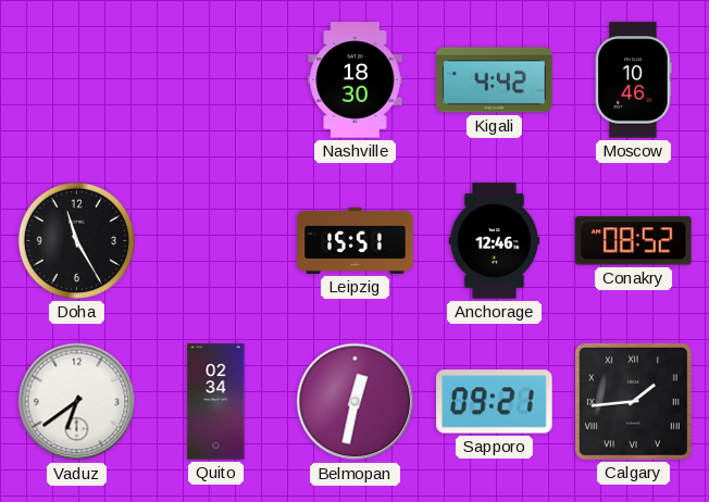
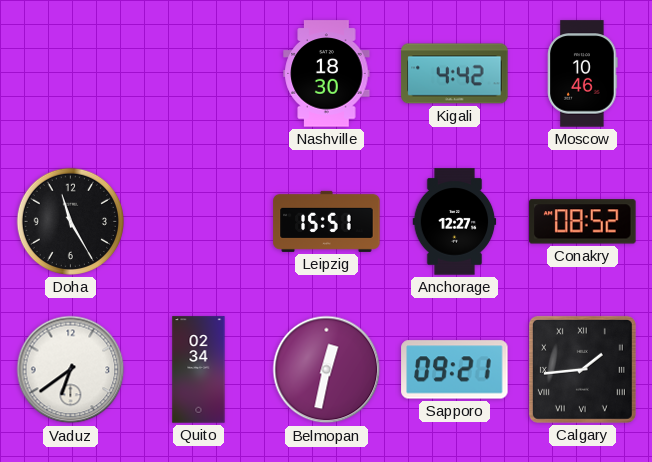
Anchorage: 12:46 -> 12:27 (455, 222)
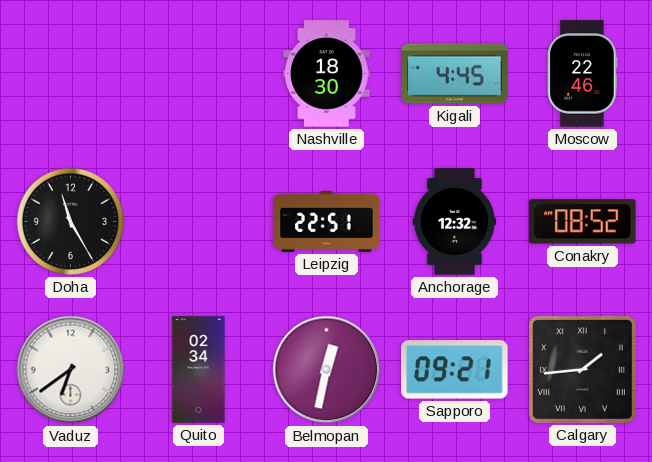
Kigali: 4:42 -> 4:45 (455, 74)
Moscow: 10:46 -> 22:46 (583, 74)
Leipzig: 15:51 -> 22:51 (327, 221)
Anchorage: 12:27 -> 12:32 (455, 222)
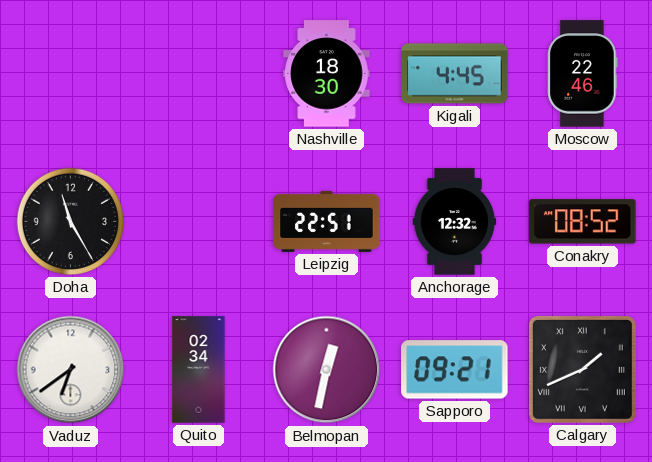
Calgary: 1:44 -> 1:41 (582, 369)
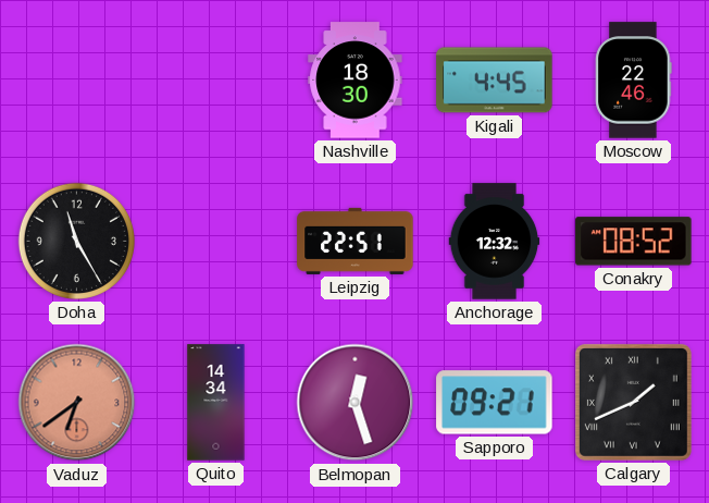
Vaduz dial: white -> salmon (77, 403)
Quito: 02:34 -> 14:34 (216, 403)
Belmopan: 12:32 -> 12:27 (356, 403)
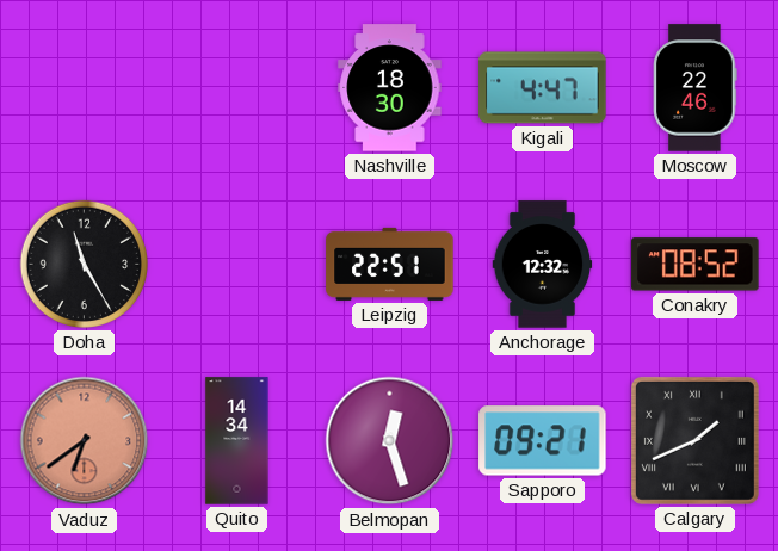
Kigali: 4:45 -> 4:47 (543, 88)
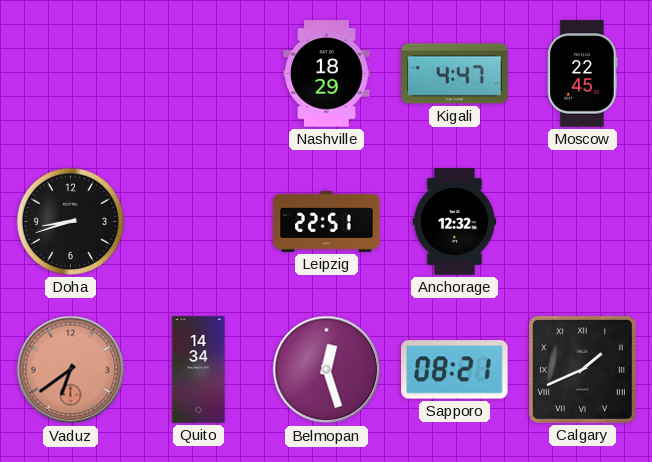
Nashville: 18:30 -> 18:29 (327, 74)
Moscow: 22:46 -> 22:45 (583, 74)
Doha: 11:25 -> 8:42 (70, 221)
Conakry: 08:52 -> none (696, 265)
Sapporo: 09:21 -> 08:21 (455, 370)
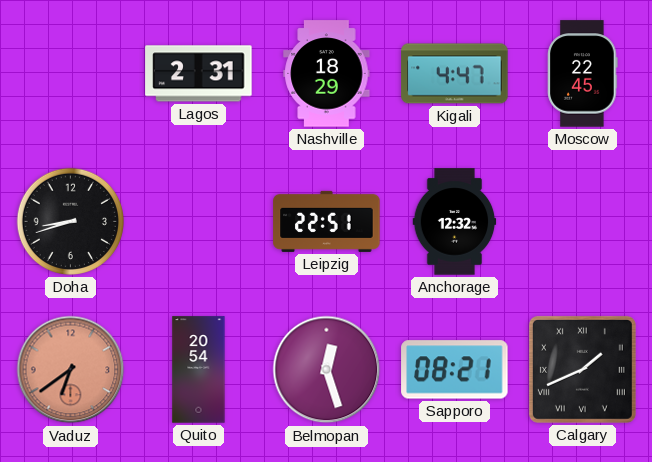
Lagos: none -> 2:31 (199, 74)
Quito: 14:34 -> 20:54 (199, 370)
